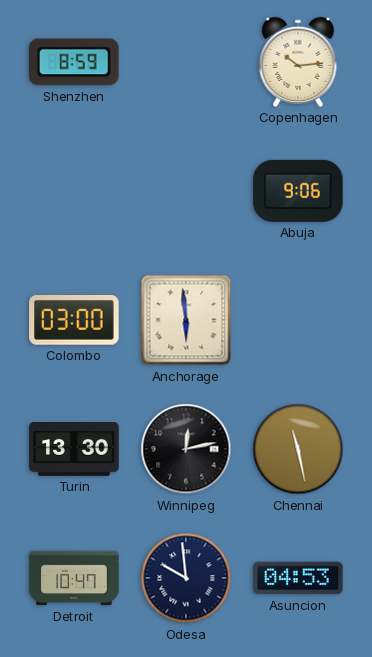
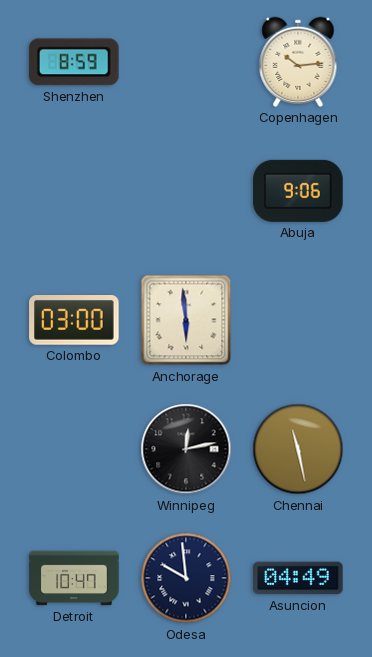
Turin: 13:30 -> none (74, 450)
Asuncion: 04:53 -> 04:49 (298, 578)
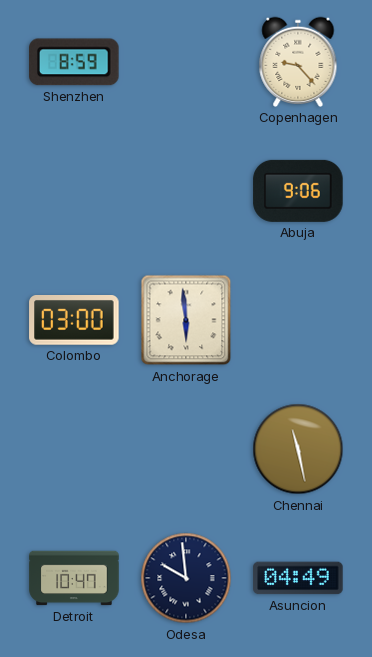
Copenhagen: 10:14 -> 9:23 (298, 62)
Winnipeg: 12:13 -> none (186, 449)
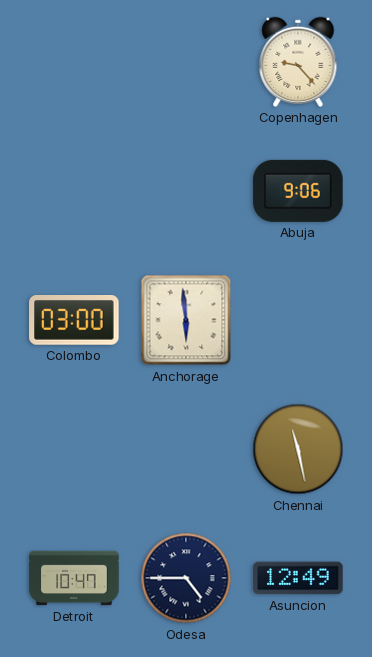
Shenzhen: 8:59 -> none (75, 62)
Odesa: 9:59 -> 4:45 (186, 578)
Asuncion: 04:49 -> 12:49 (298, 578)
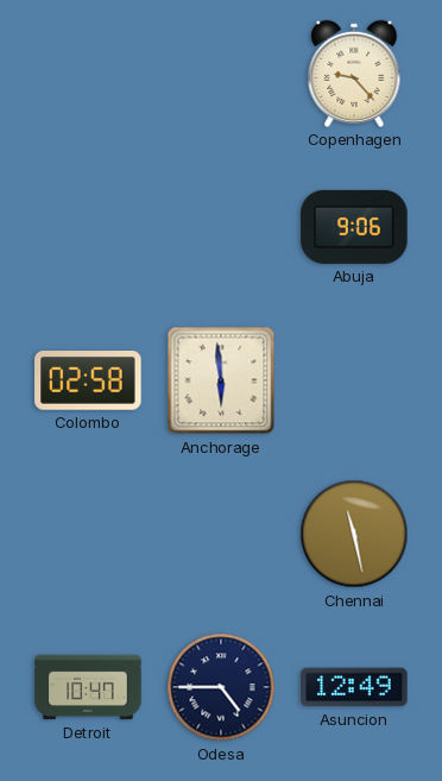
Colombo: 03:00 -> 02:58 (88, 382)
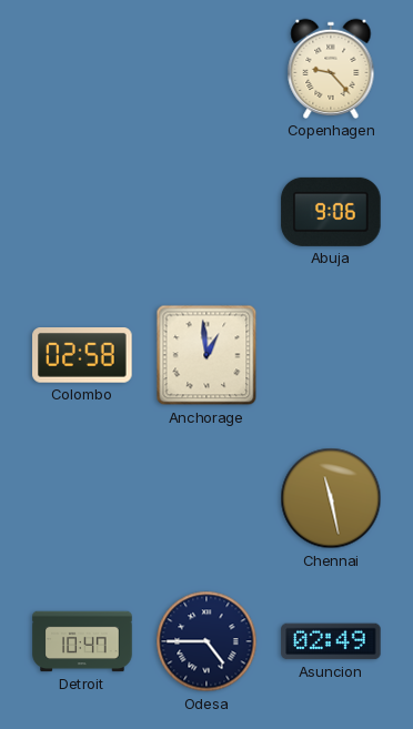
Anchorage: 5:59 -> 12:59 (206, 355)
Asuncion: 12:49 -> 02:49 (331, 641)
